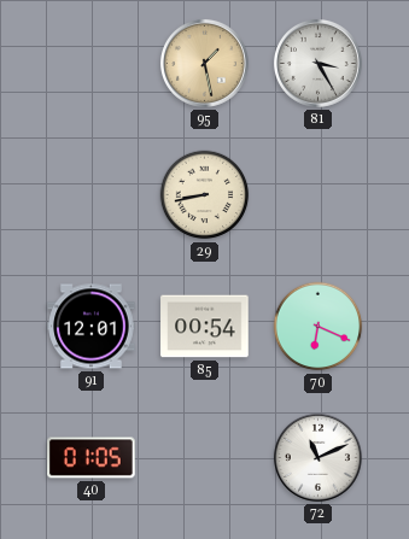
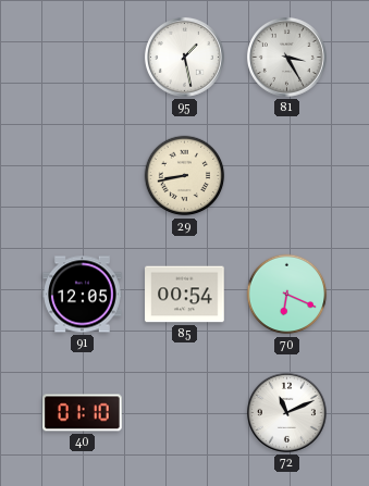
95 dial: champagne -> white (184, 57)
91: 12:01 -> 12:05 (83, 295)
40: 01:05 -> 01:10 (83, 413)
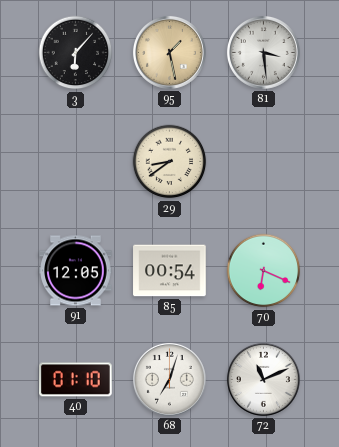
3: none -> 6:07 (76, 53)
95 dial: white -> champagne (169, 52)
81: 3:25 -> 3:29 (263, 52)
29: 8:43 -> 8:39 (170, 162)
68: none -> 7:03 (169, 379)
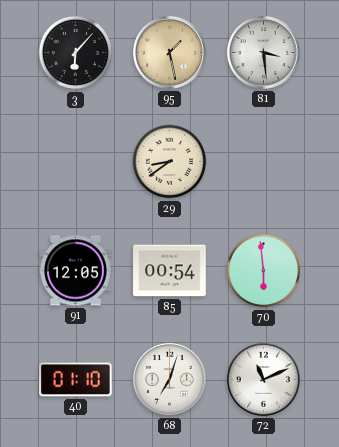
70: 6:19 -> 5:59 (264, 271)
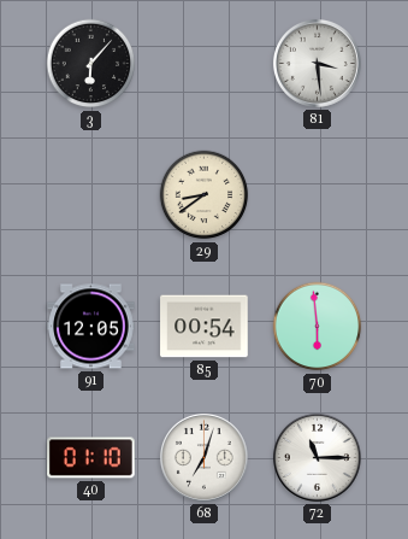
95: 1:28 -> none (169, 52)
72: 11:11 -> 11:15 (317, 457)
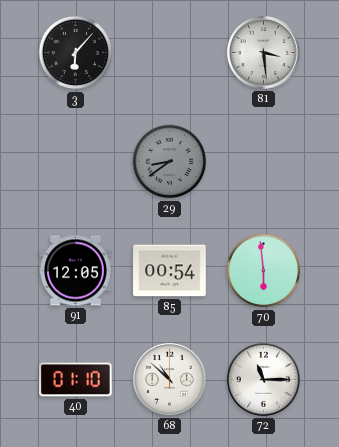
29 dial: cream -> grey (170, 162)
68: 7:03 -> 10:52 (169, 379)
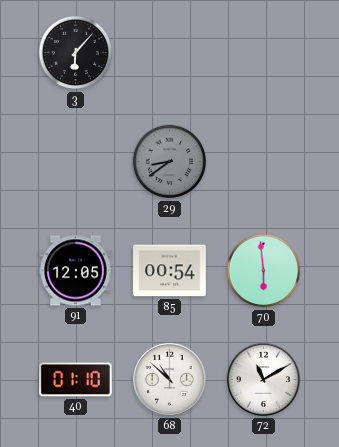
81: 3:29 -> none (263, 52)
72: 11:15 -> 11:10 (263, 379)
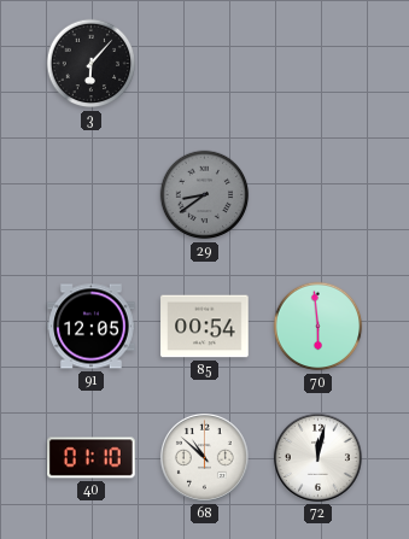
72: 11:10 -> 12:02 (317, 457)
